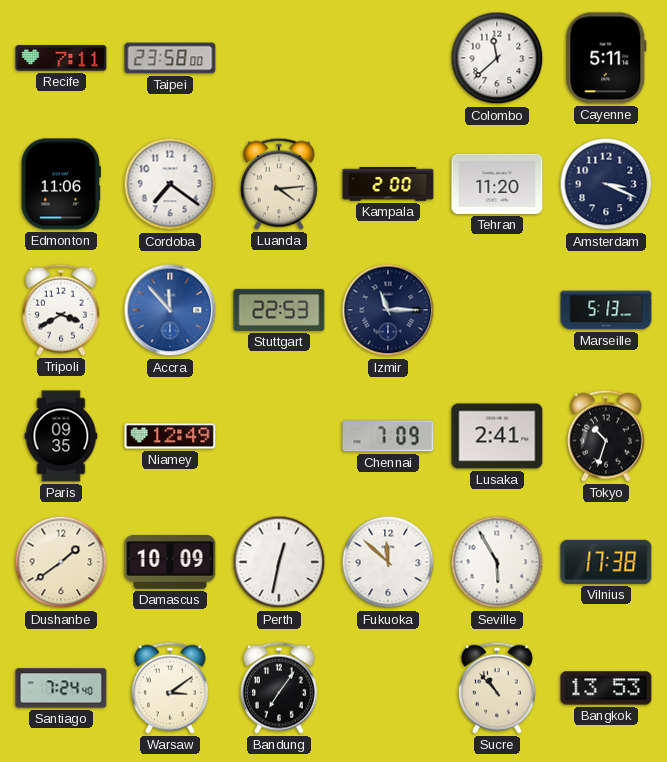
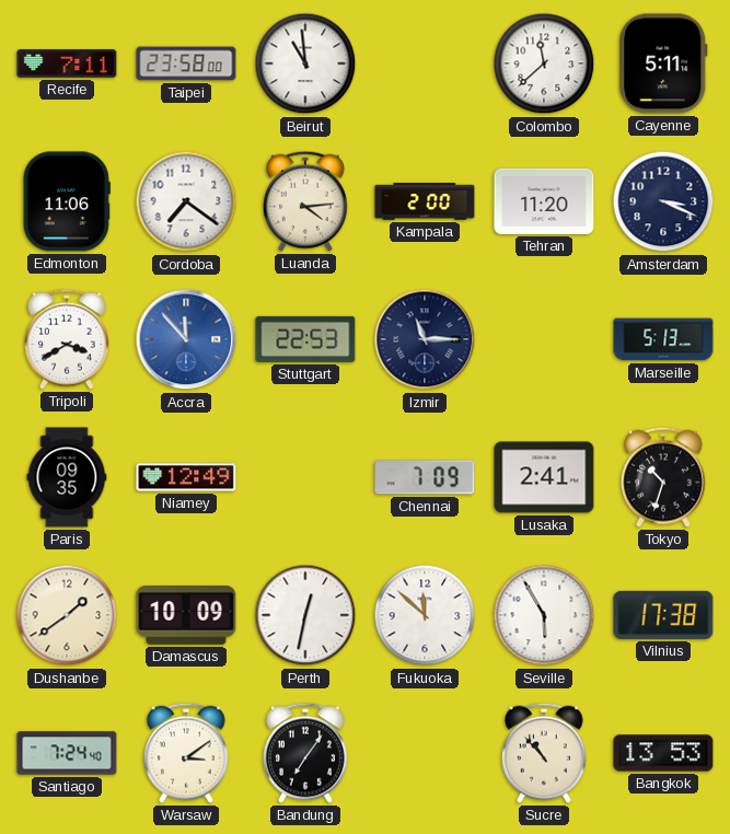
Beirut: none -> 10:59 (305, 63)
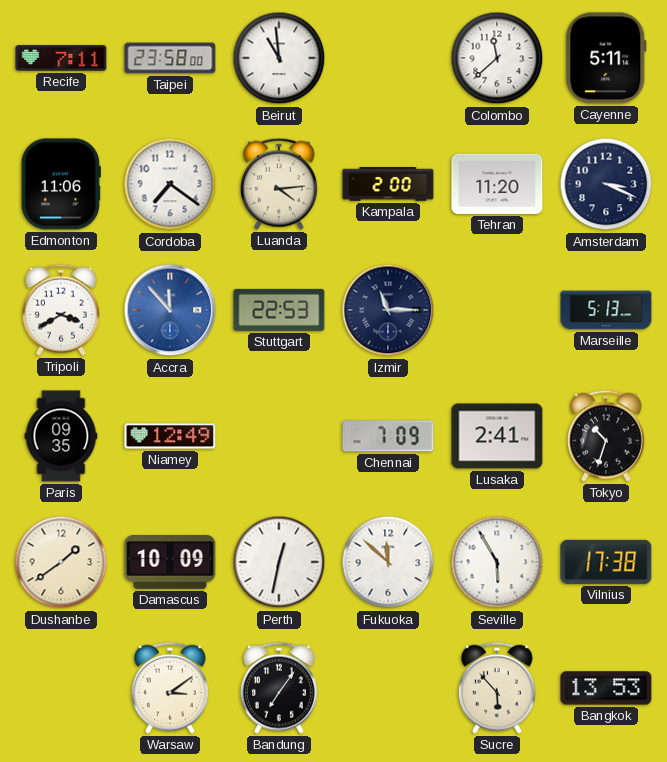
Santiago: 7:24 -> none (67, 753)
Sucre: 10:53 -> 5:53 (497, 688)
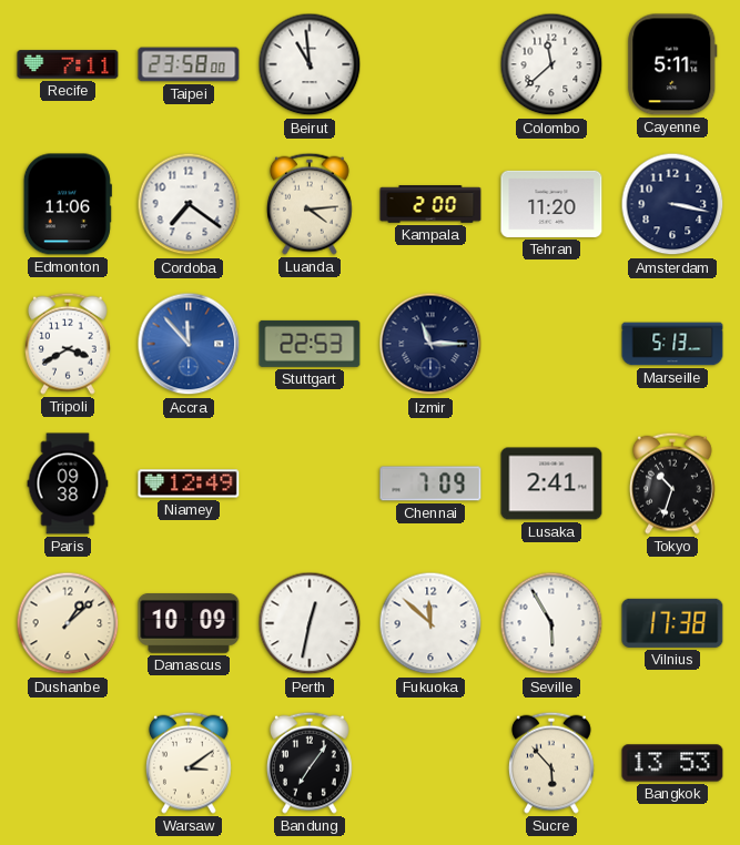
Amsterdam: 3:19 -> 3:17 (672, 204)
Paris: 09:35 -> 09:38 (68, 483)
Dushanbe: 1:39 -> 1:08 (68, 623)
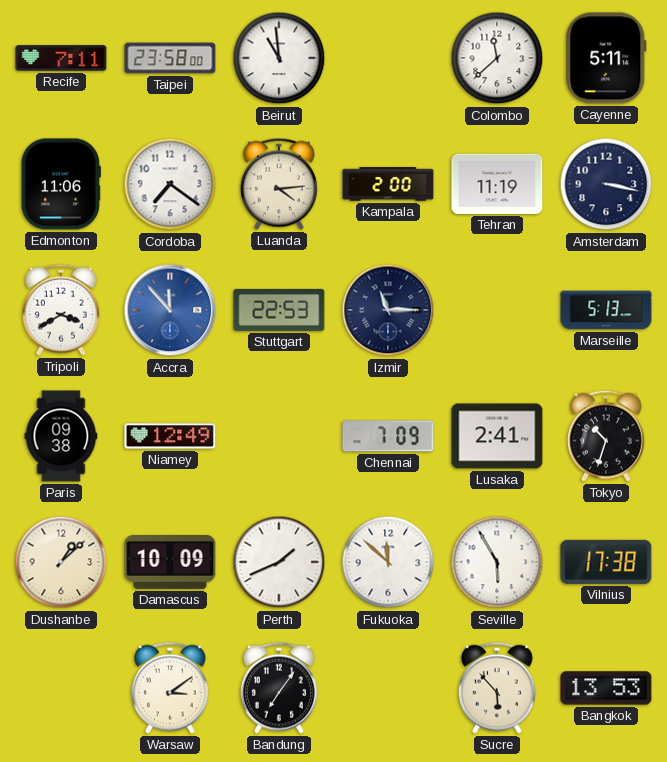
Tehran: 11:20 -> 11:19 (497, 184)
Perth: 12:32 -> 1:41 (279, 562)
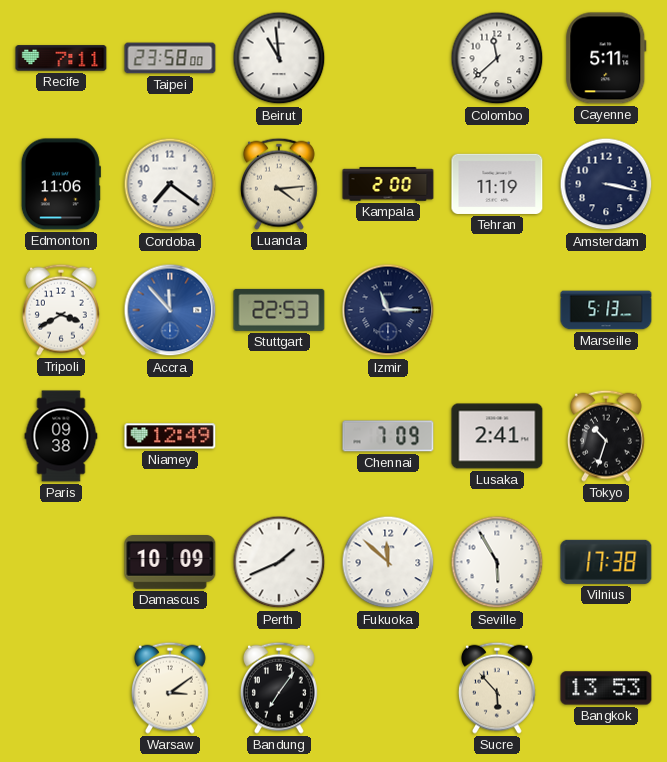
Dushanbe: 1:08 -> none (61, 562)
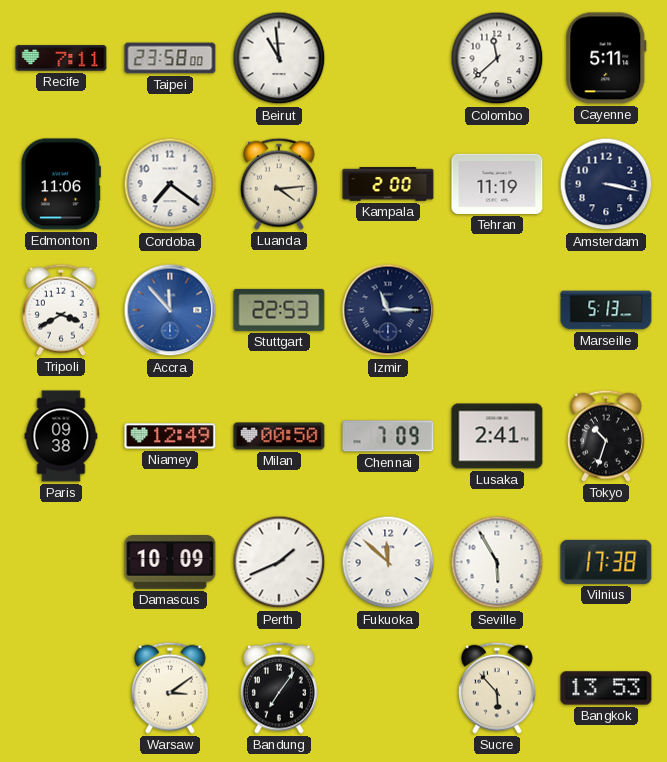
Milan: none -> 00:50 (279, 436)
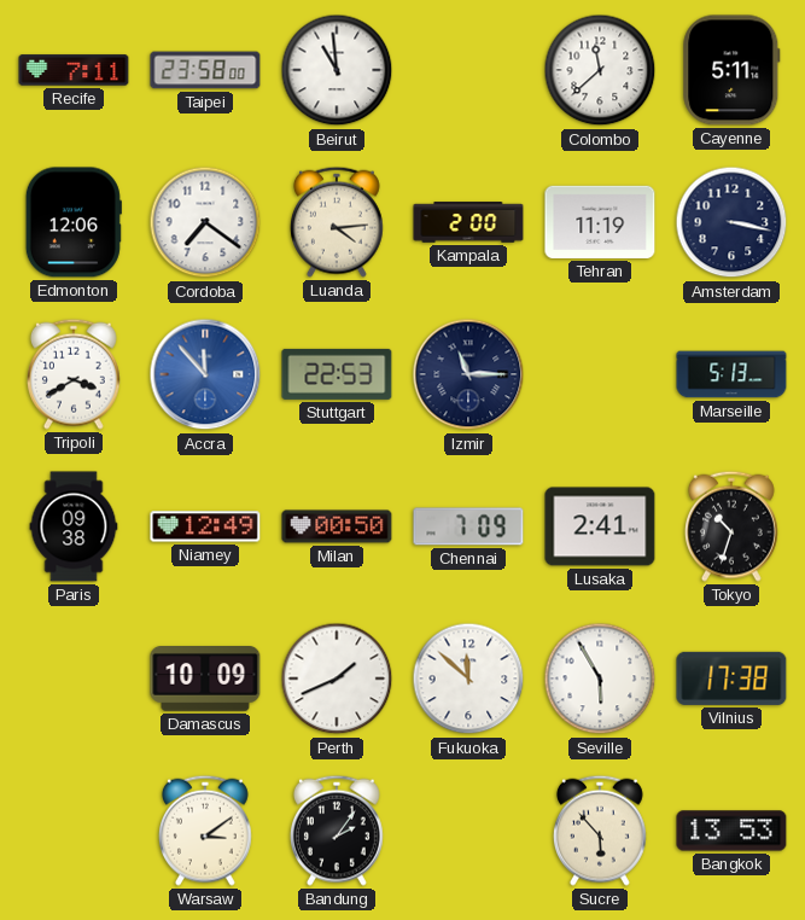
Edmonton: 11:06 -> 12:06 (74, 222)
Bandung: 7:06 -> 2:06 (337, 831)
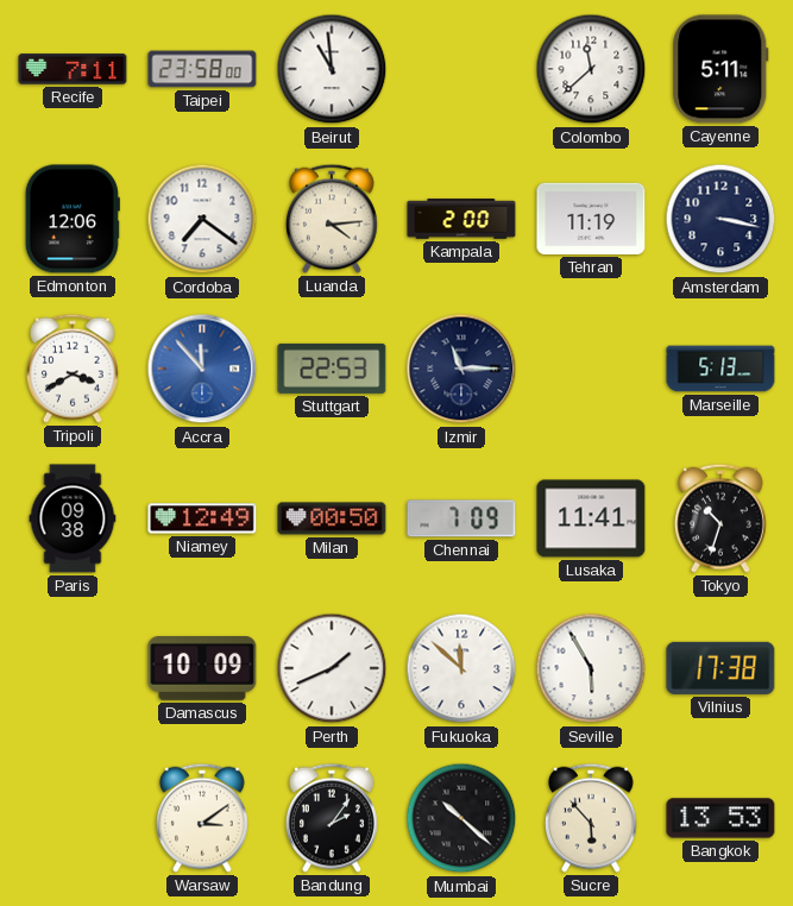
Lusaka: 2:41 -> 11:41 (591, 518)
Mumbai: none -> 10:22 (461, 818)
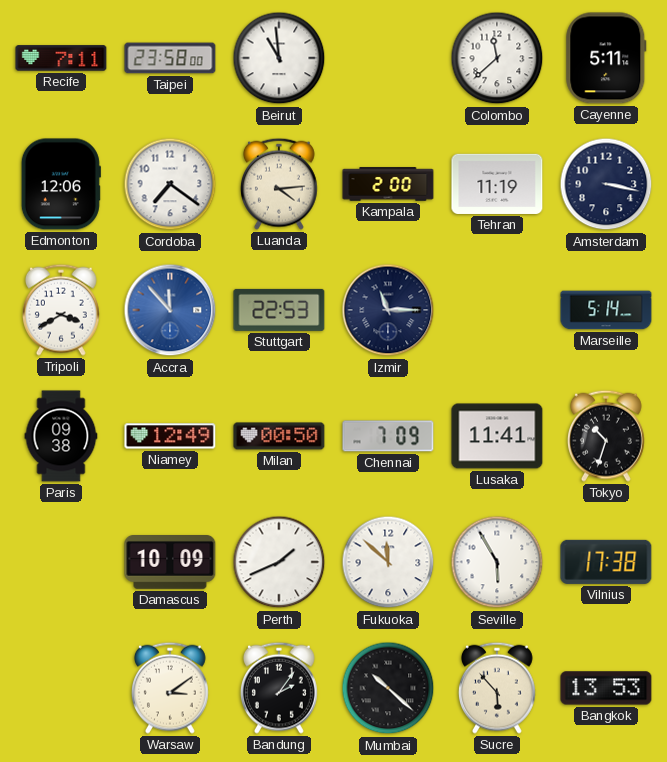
Marseille: 5:13 -> 5:14 (606, 310)
